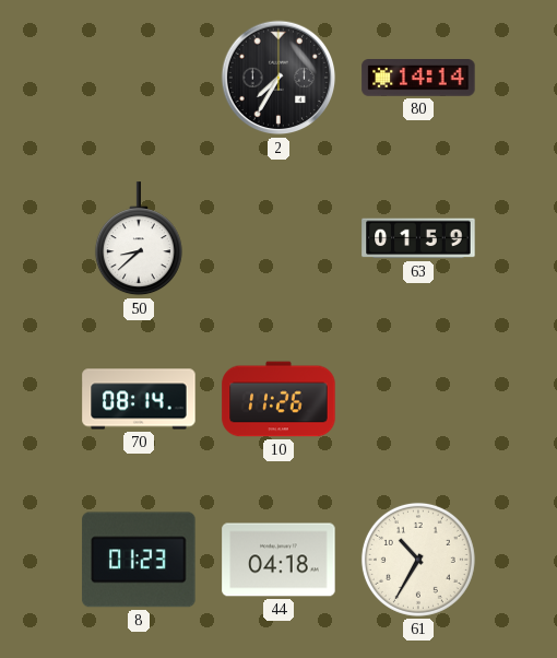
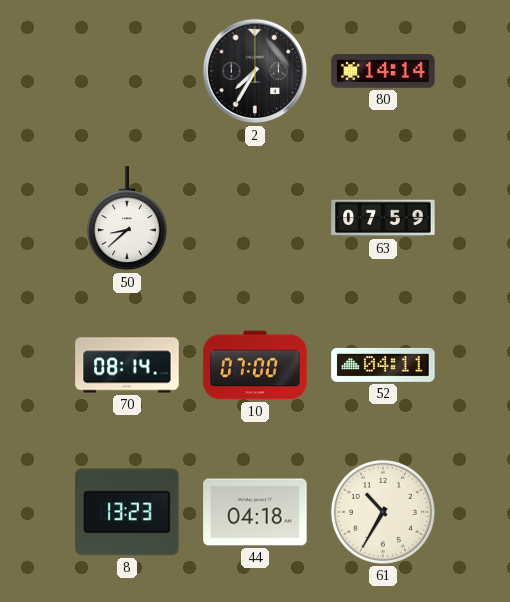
63: 01:59 -> 07:59 (383, 218)
10: 11:26 -> 07:00 (255, 365)
52: none -> 04:11 (383, 365)
8: 01:23 -> 13:23 (127, 512)
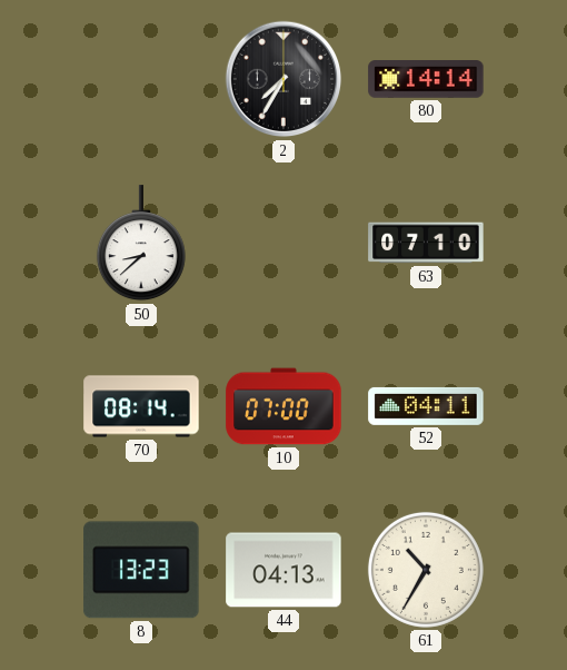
63: 07:59 -> 07:10 (426, 243)
44: 04:18 -> 04:13 (283, 570)
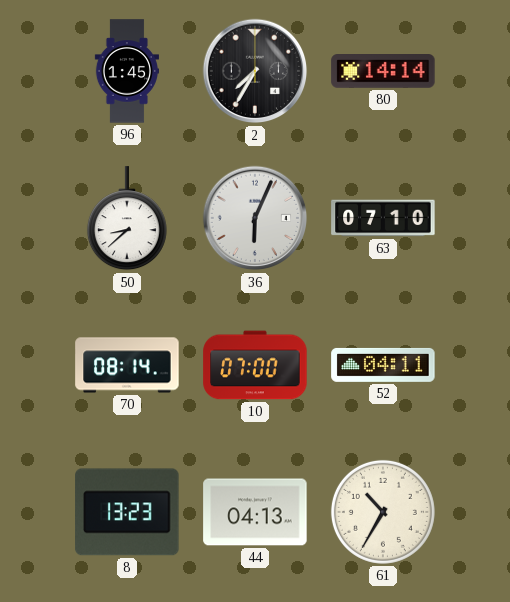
96: none -> 1:45 (126, 71)
36: none -> 6:04 (255, 218)
